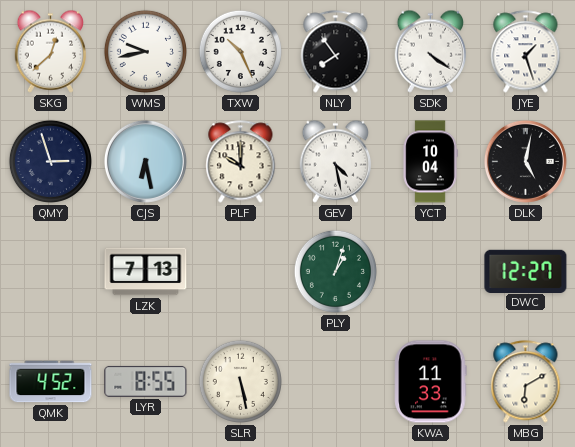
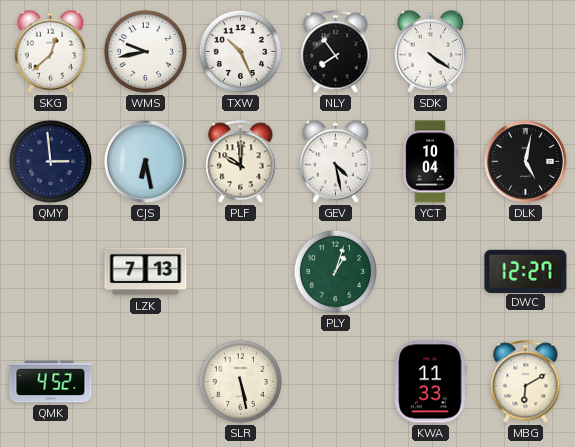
JYE: 1:27 -> none (526, 52)
QMY: 2:57 -> 2:59 (50, 161)
LYR: 8:55 -> none (146, 381)
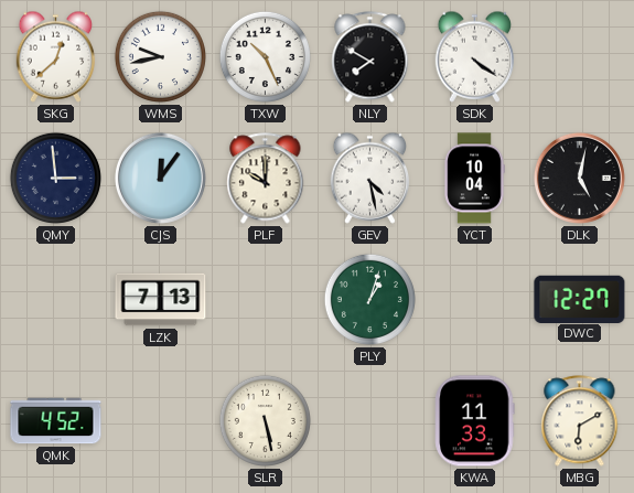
NLY: 7:54 -> 7:50 (370, 57)
CJS: 6:28 -> 12:06 (160, 178)
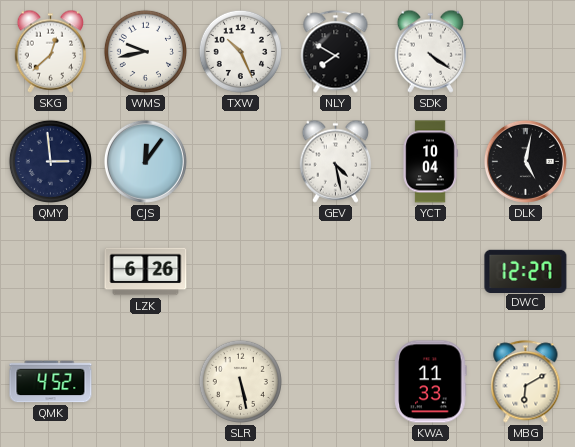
PLF: 10:00 -> none (266, 179)
LZK: 7:13 -> 6:26 (146, 272)
PLY: 1:03 -> none (369, 299)
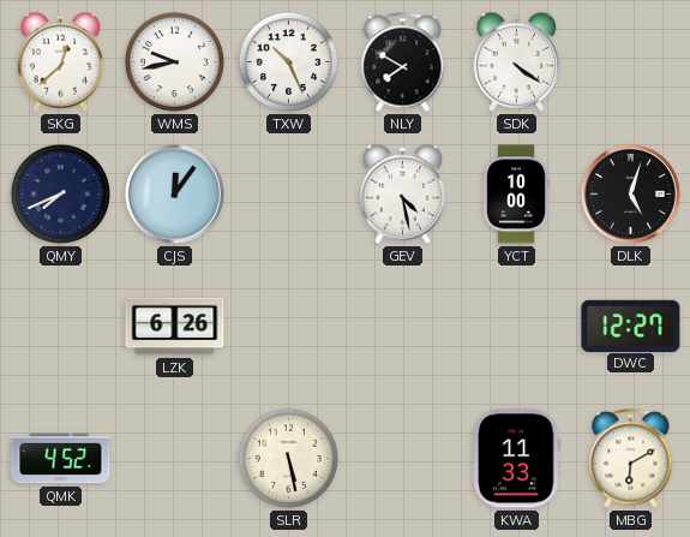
QMY: 2:59 -> 7:41 (60, 193)
YCT: 10:04 -> 10:00 (516, 195)
DLK: 5:02 -> 5:03 (630, 193)
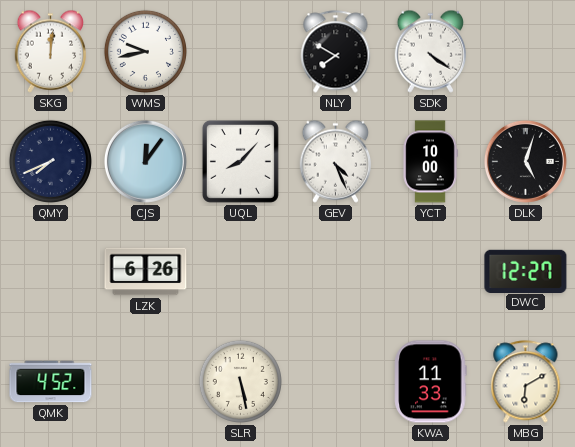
SKG: 12:38 -> 12:01 (51, 51)
TXW: 10:26 -> none (288, 61)
UQL: none -> 8:07 (240, 161)
GEV: 4:28 -> 4:26 (336, 161)
